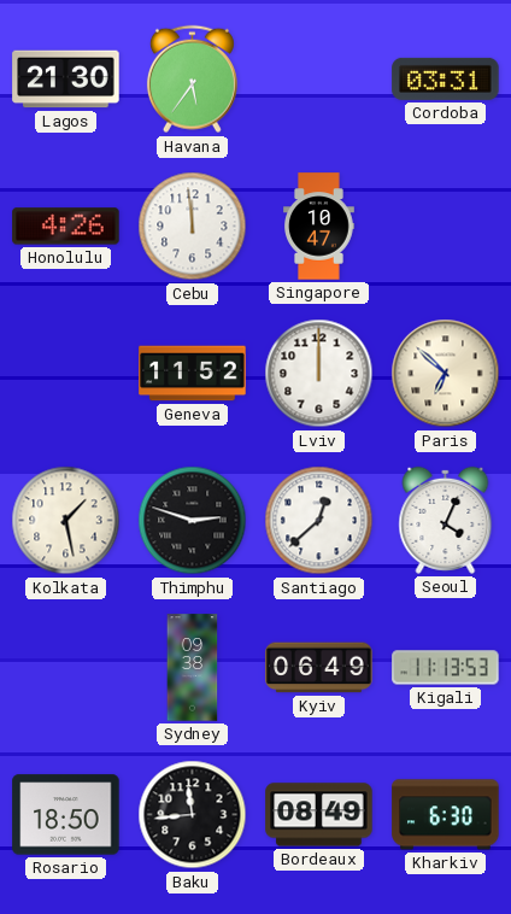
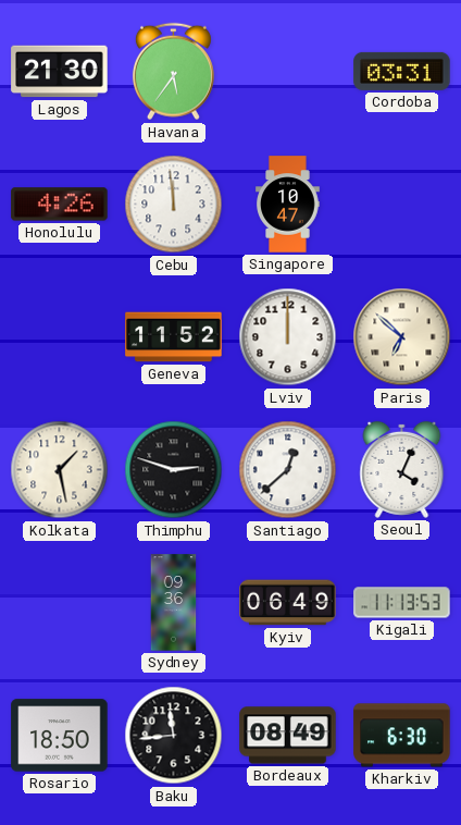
Sydney: 09:38 -> 09:36 (174, 603)
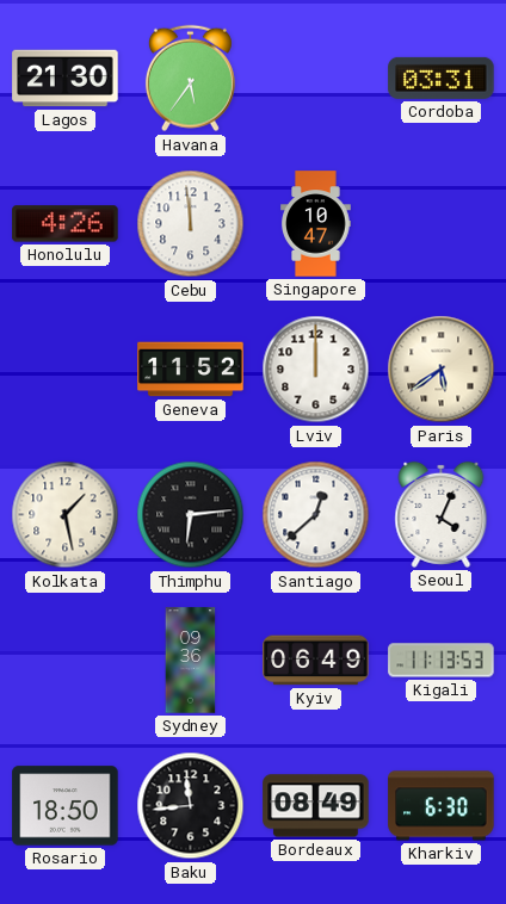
Paris: 6:52 -> 5:39 (442, 370)
Thimphu: 2:48 -> 6:14 (191, 515)
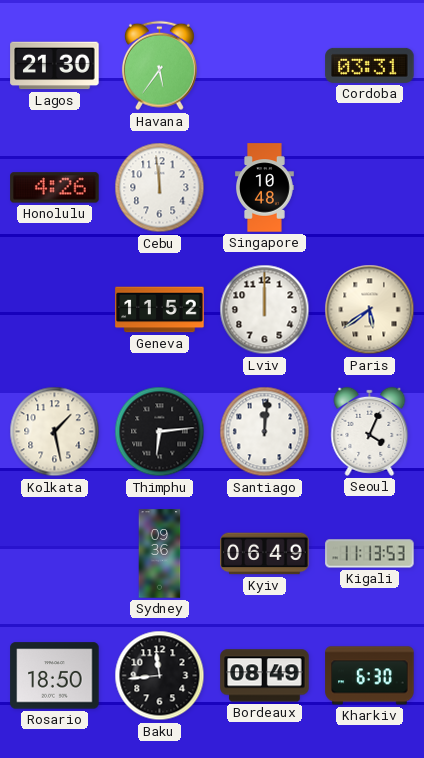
Singapore: 10:47 -> 10:48 (265, 188)
Santiago: 12:38 -> 12:01 (265, 432)
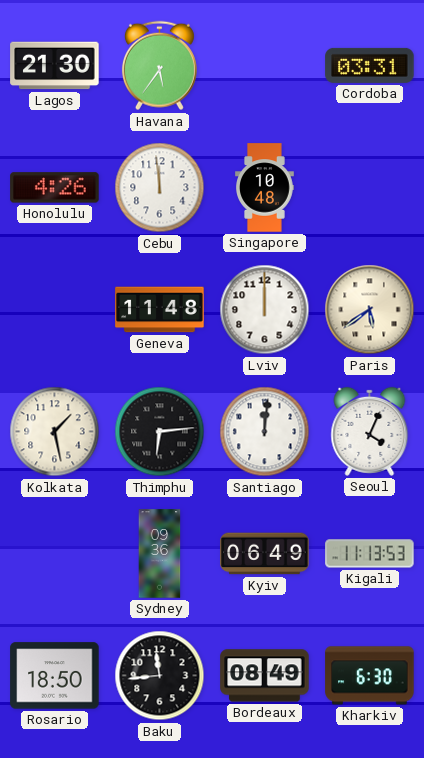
Geneva: 11:52 -> 11:48 (160, 310)
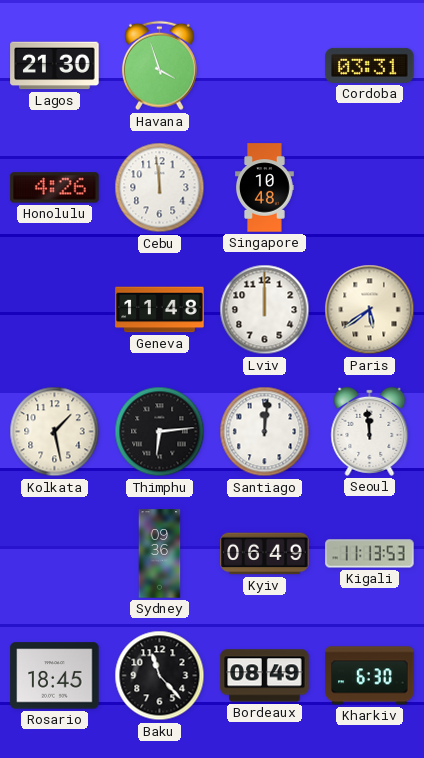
Havana: 5:36 -> 3:57 (159, 66)
Seoul: 4:04 -> 11:59 (370, 431)
Rosario: 18:50 -> 18:45 (55, 676)
Baku: 11:44 -> 11:23 (160, 676)
